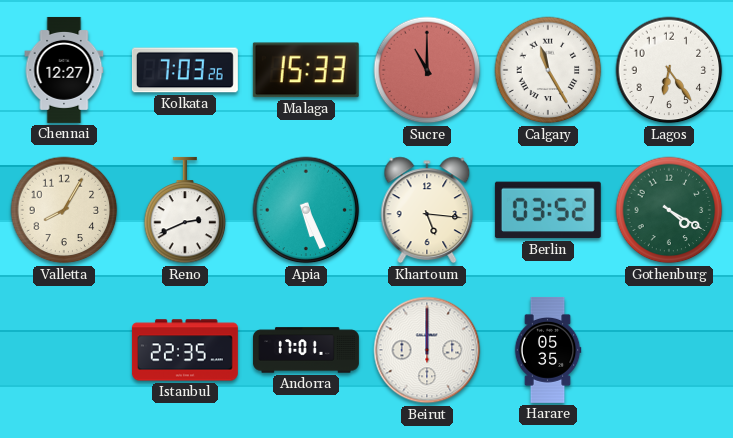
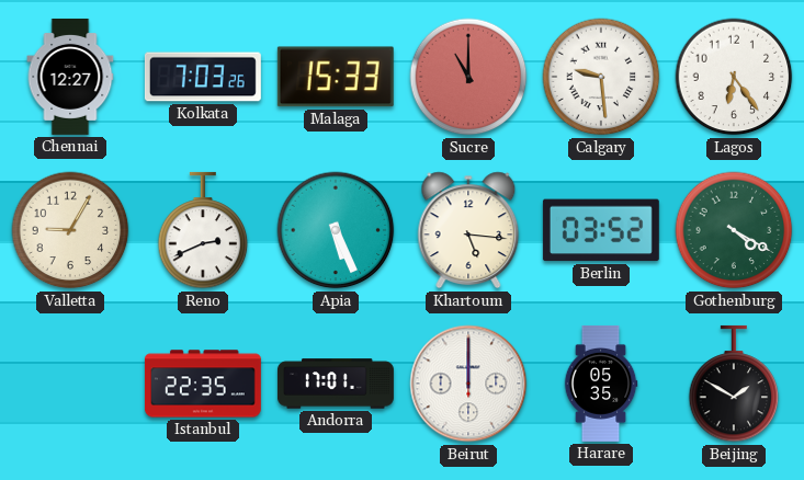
Calgary: 11:25 -> 9:29 (601, 77)
Valletta: 8:05 -> 9:05 (70, 230)
Beijing: none -> 1:50 (734, 384)
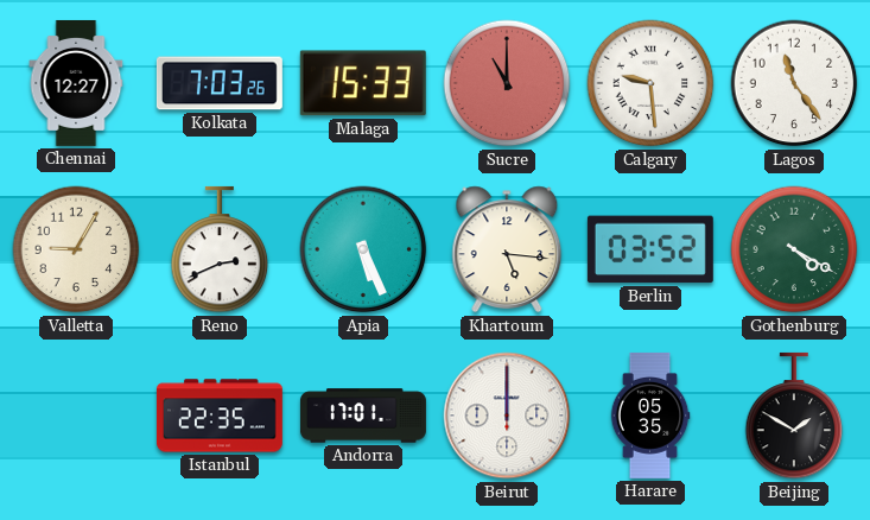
Lagos: 6:24 -> 11:24 (794, 83)
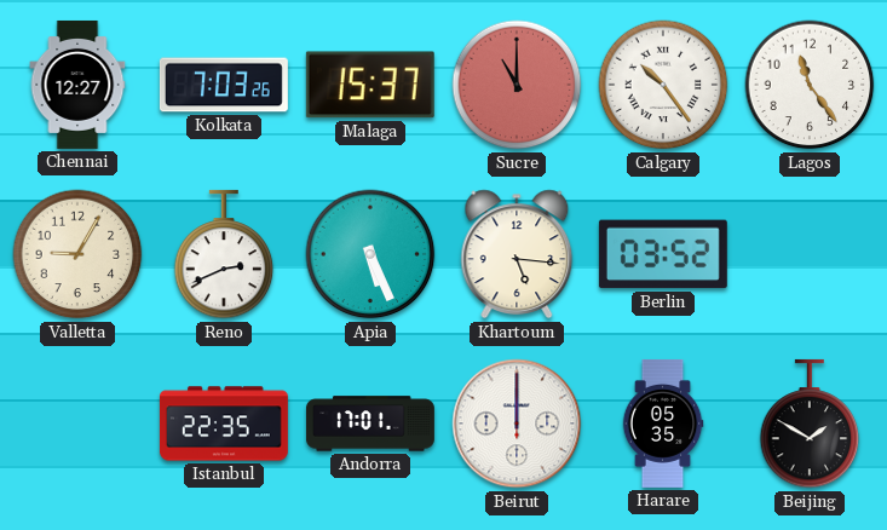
Malaga: 15:33 -> 15:37 (370, 85)
Calgary: 9:29 -> 10:24 (663, 85)
Gothenburg: 4:20 -> none (794, 249)
